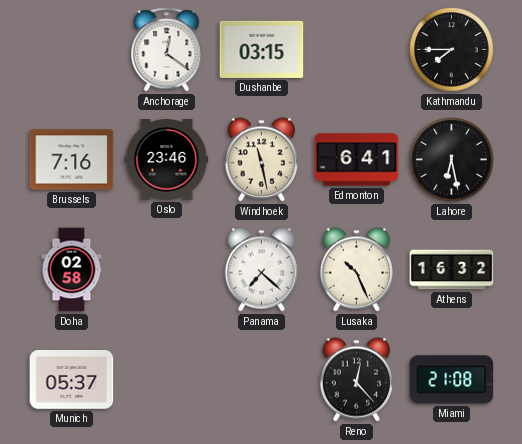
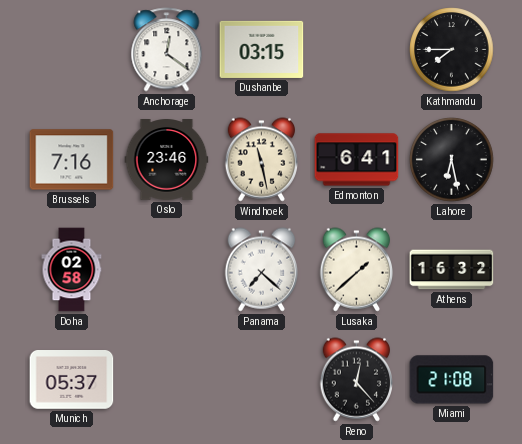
Lusaka: 10:26 -> 1:38 (357, 270)
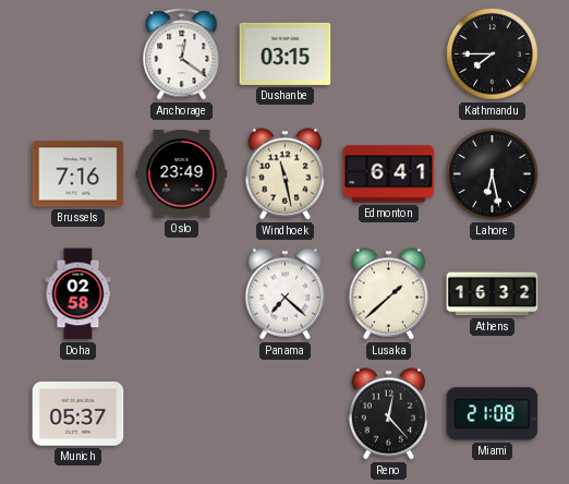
Oslo: 23:46 -> 23:49 (182, 174)
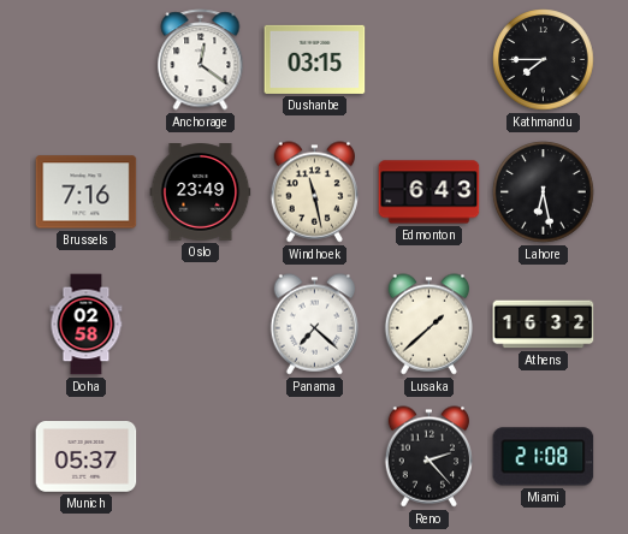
Edmonton: 6:41 -> 6:43 (429, 192)
Reno: 12:23 -> 2:23 (429, 457)
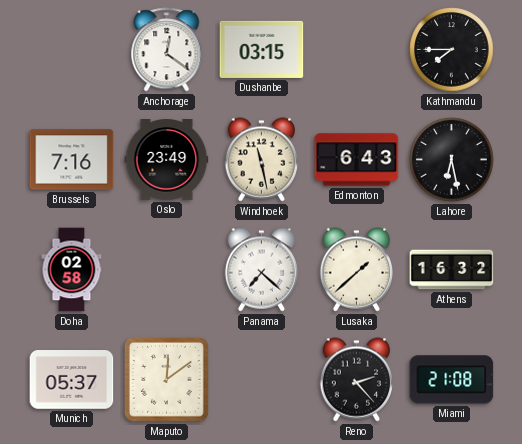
Maputo: none -> 12:09 (166, 379)
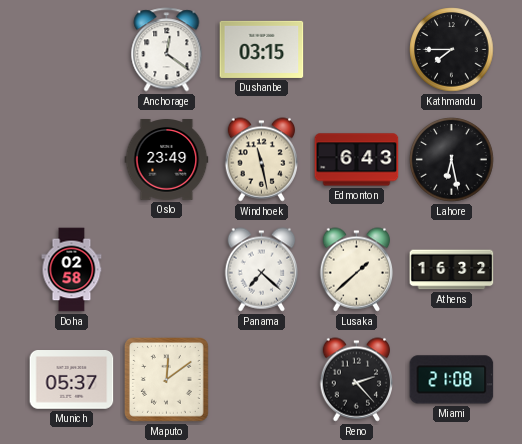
Brussels: 7:16 -> none (72, 160)
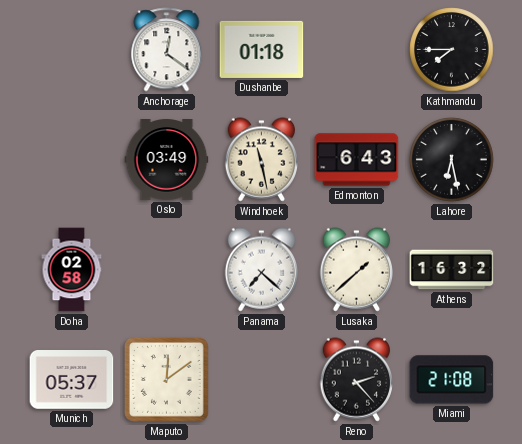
Dushanbe: 03:15 -> 01:18 (262, 49)
Oslo: 23:49 -> 03:49 (167, 160)
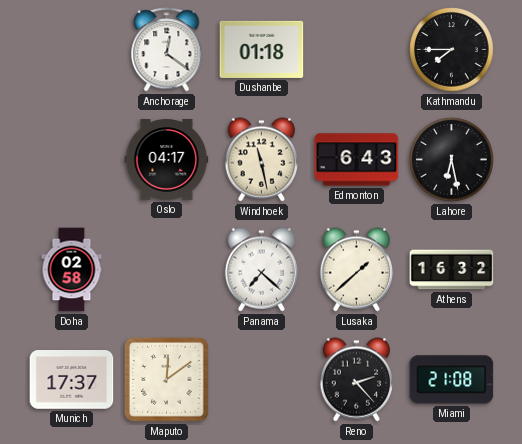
Oslo: 03:49 -> 04:17 (167, 160)
Munich: 05:37 -> 17:37 (72, 380)
